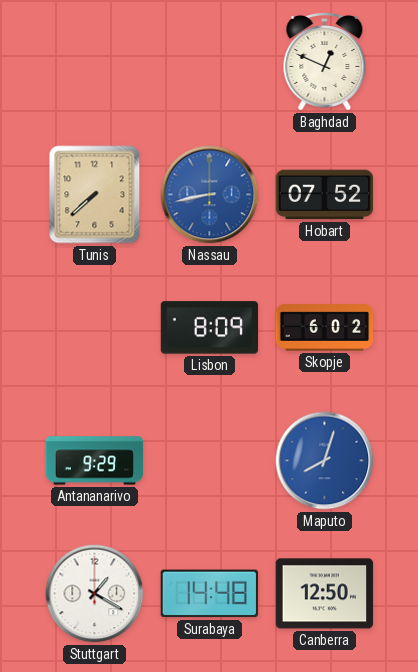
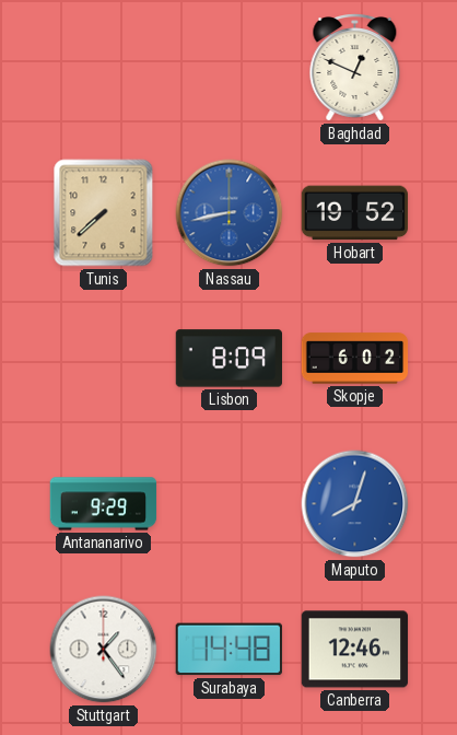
Hobart: 07:52 -> 19:52 (355, 213)
Stuttgart: 1:20 -> 1:24 (104, 650)
Canberra: 12:50 -> 12:46 (355, 650)
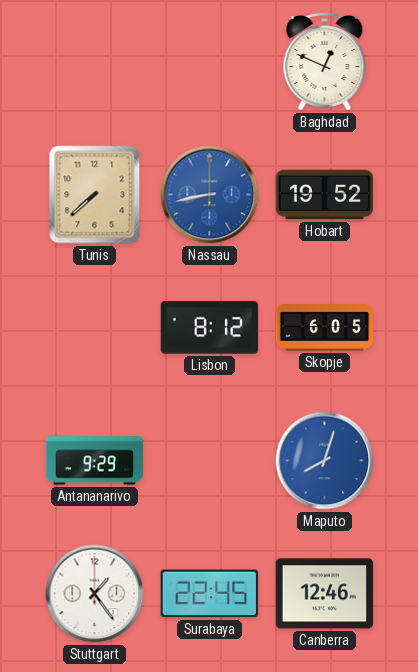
Lisbon: 8:09 -> 8:12 (209, 328)
Skopje: 6:02 -> 6:05 (325, 328)
Surabaya: 14:48 -> 22:45 (209, 594)
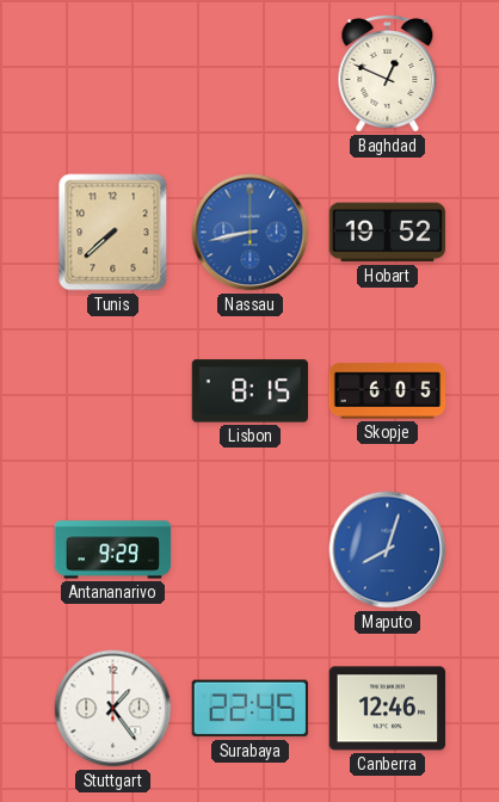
Lisbon: 8:12 -> 8:15 (249, 391)
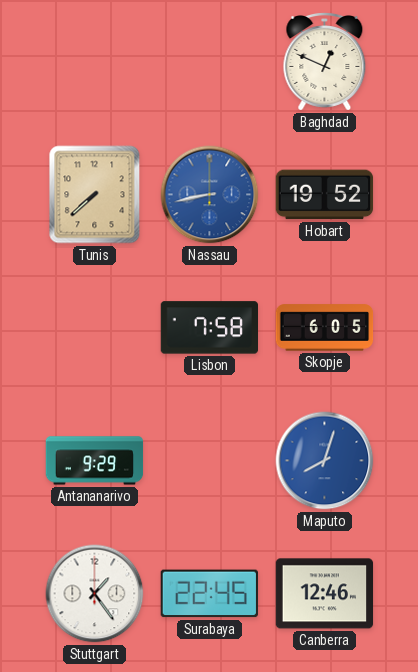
Lisbon: 8:15 -> 7:58 (209, 328)
